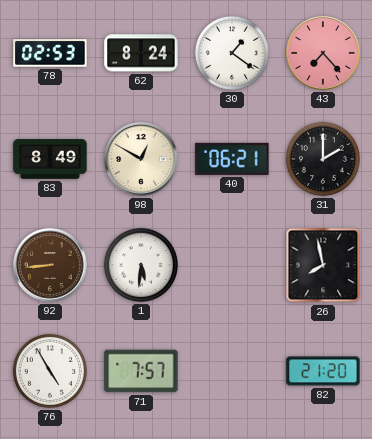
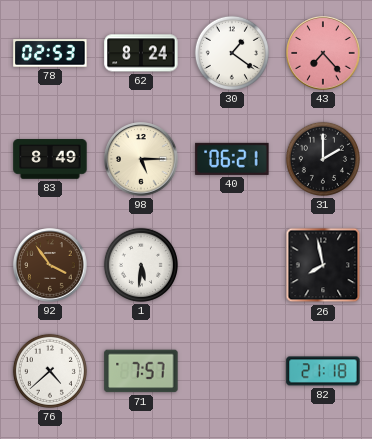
98: 12:50 -> 5:15 (141, 159)
92: 8:44 -> 3:54 (50, 265)
76: 4:55 -> 4:38 (50, 371)
82: 21:20 -> 21:18 (323, 371)
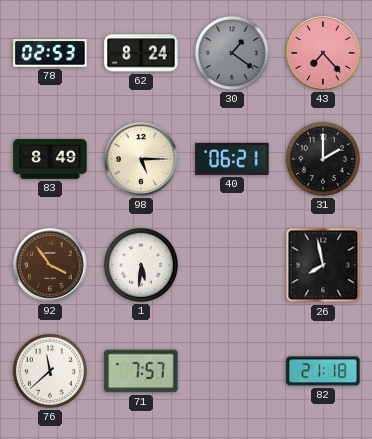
30 dial: white -> grey (232, 53)
76: 4:38 -> 11:38 (50, 371)
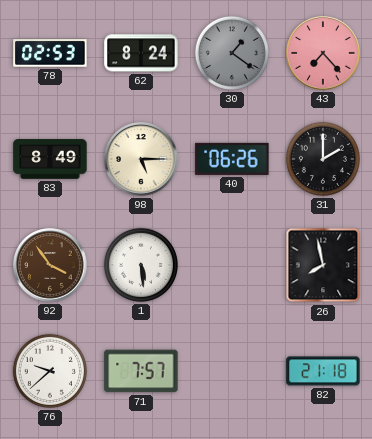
40: 06:21 -> 06:26 (232, 159)
1: 5:31 -> 5:29 (141, 265)
76: 11:38 -> 9:38 (50, 371)
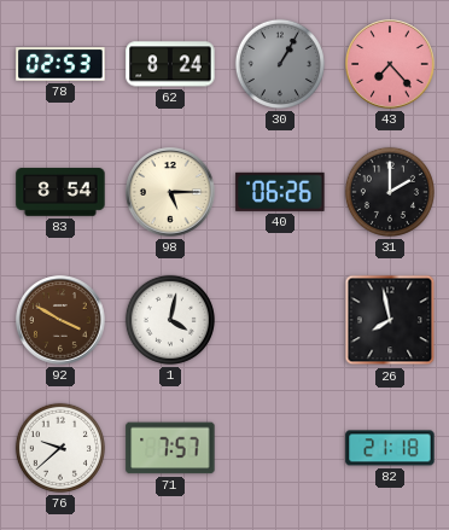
30: 1:21 -> 1:05 (280, 64)
83: 8:49 -> 8:54 (60, 192)
92: 3:54 -> 3:50 (60, 320)
1: 5:29 -> 4:02 (170, 320)
